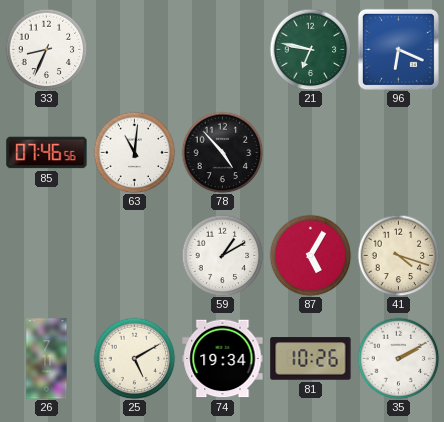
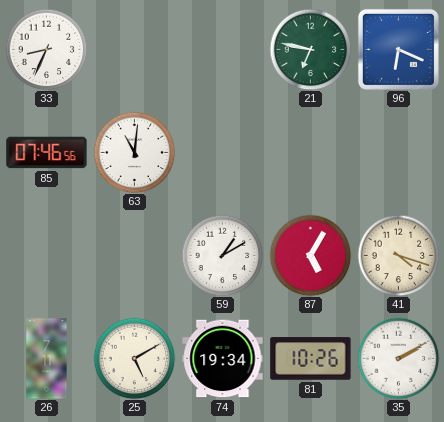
78: 4:53 -> none (222, 152)
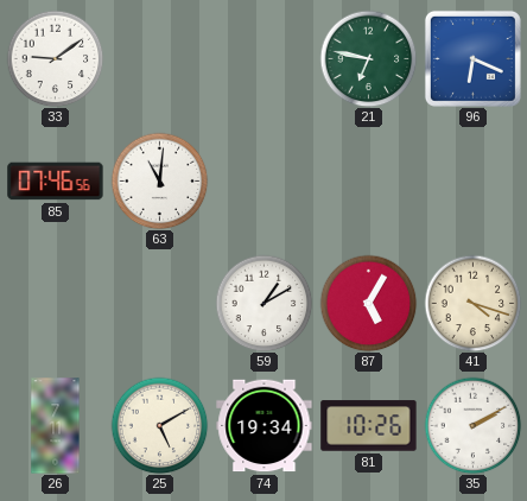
33: 8:34 -> 9:09 (55, 58)
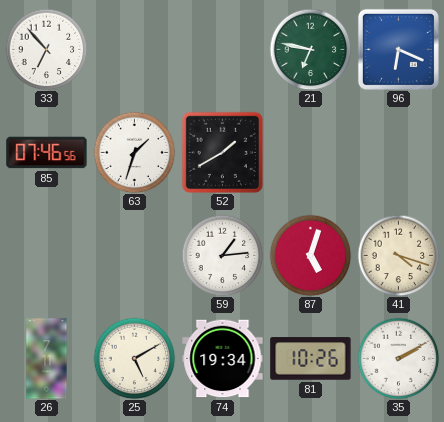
33: 9:09 -> 6:53 (46, 49)
63: 11:01 -> 1:33 (134, 152)
52: none -> 1:40 (222, 152)
59: 1:10 -> 1:14 (222, 255)
87: 5:05 -> 5:03 (310, 255)
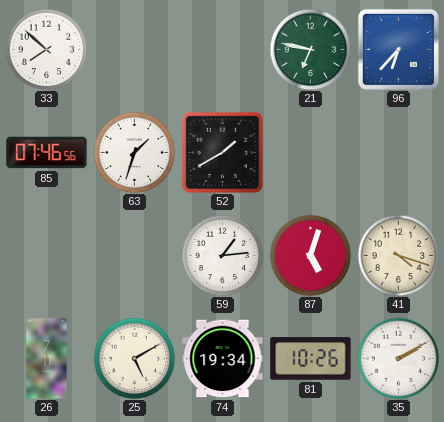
33: 6:53 -> 7:52 (46, 49)
96: 6:19 -> 6:37 (398, 49)
